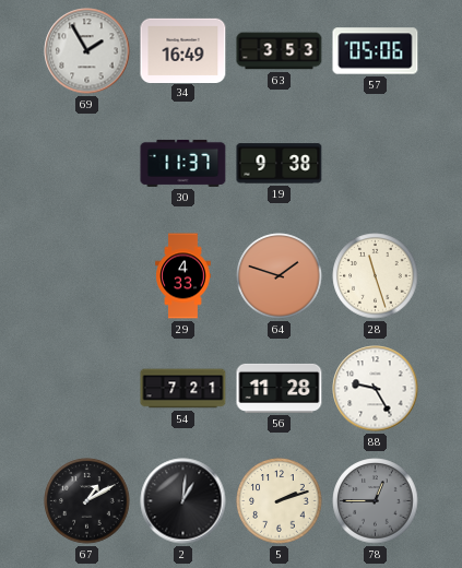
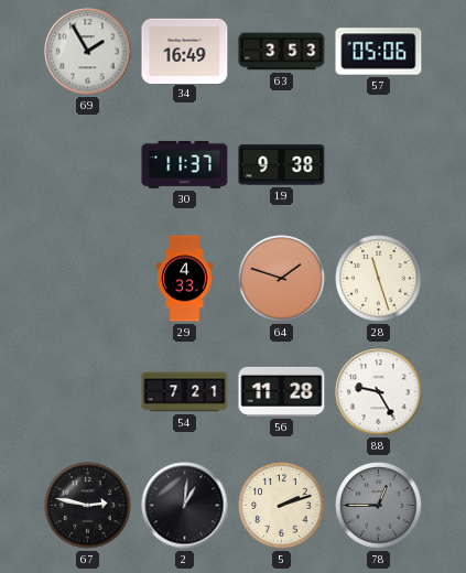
67: 1:10 -> 2:47 (88, 506)
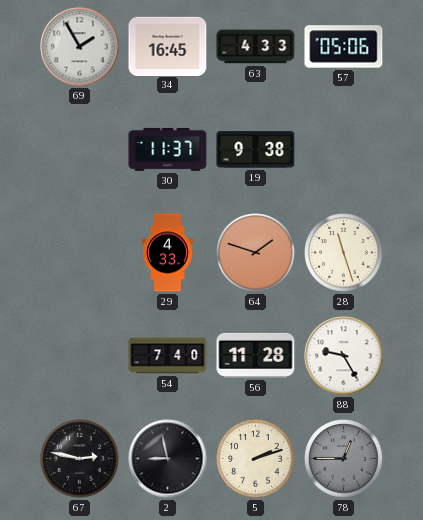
34: 16:49 -> 16:45 (168, 46)
63: 3:53 -> 4:33 (256, 47)
54: 7:21 -> 7:40 (168, 356)
2: 1:01 -> 8:58 (168, 459)
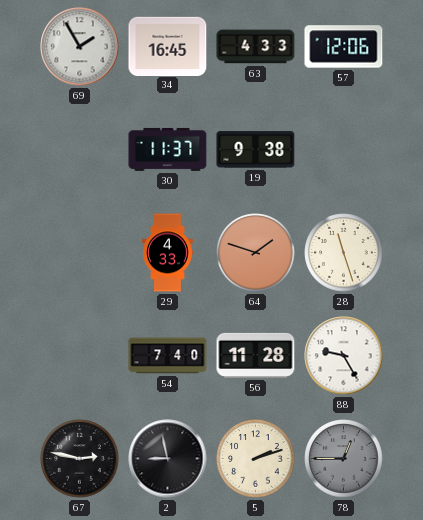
57: 05:06 -> 12:06 (344, 47)
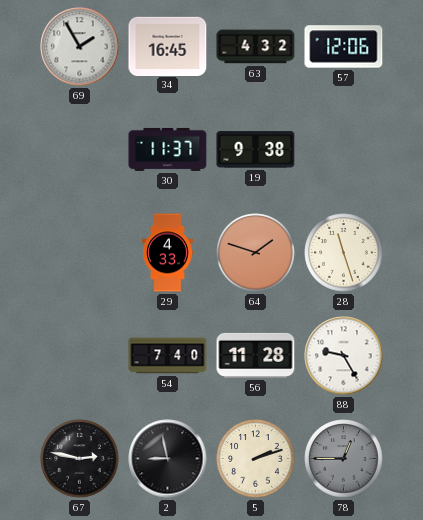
63: 4:33 -> 4:32 (256, 47)
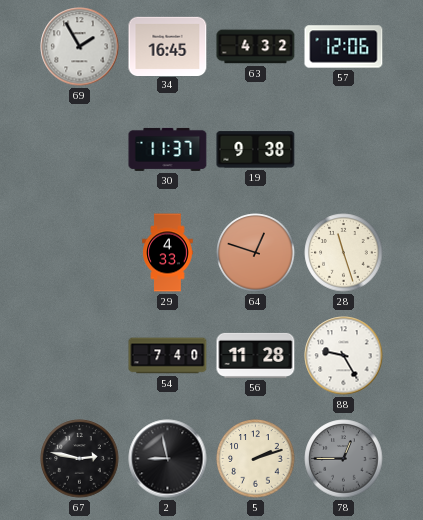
64: 1:48 -> 12:48 (256, 253)
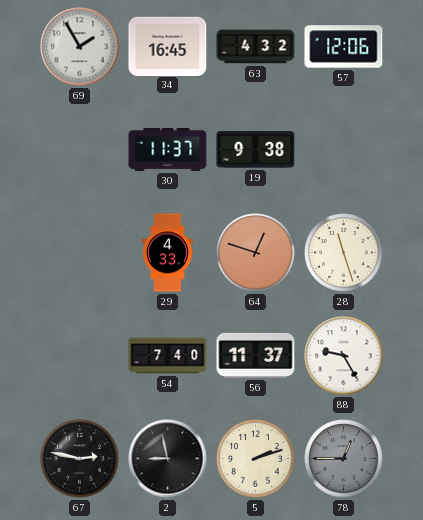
56: 11:28 -> 11:37 (256, 355)
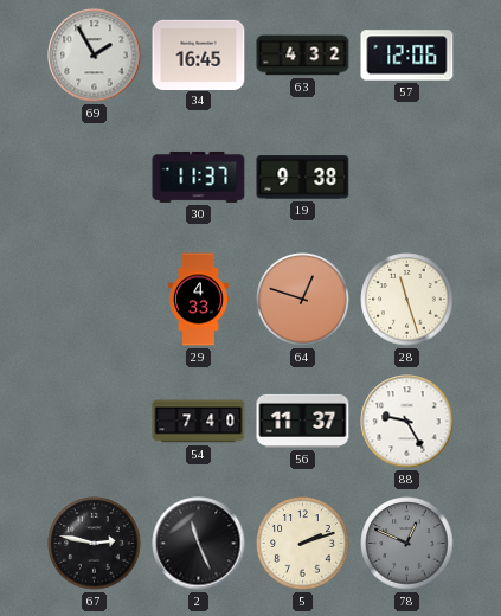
2: 8:58 -> 11:26 (199, 544)
78: 12:45 -> 12:49 (407, 544)
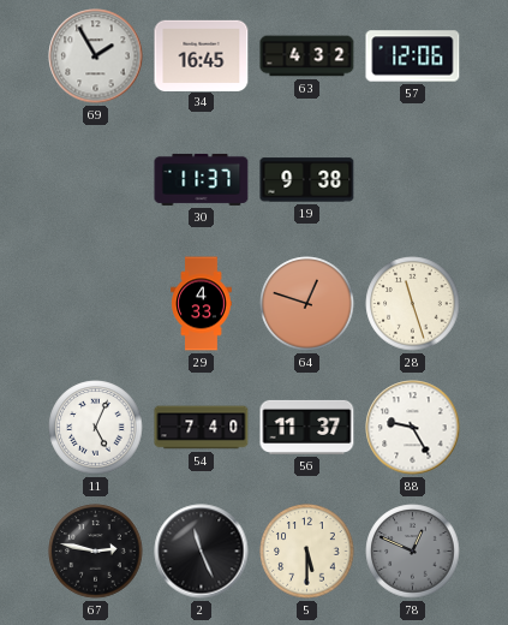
11: none -> 5:04 (96, 428)
5: 2:12 -> 5:30 (307, 552)
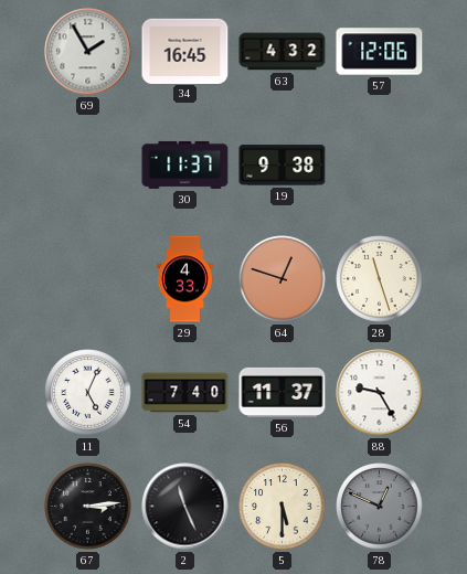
67: 2:47 -> 3:14 (88, 507)
